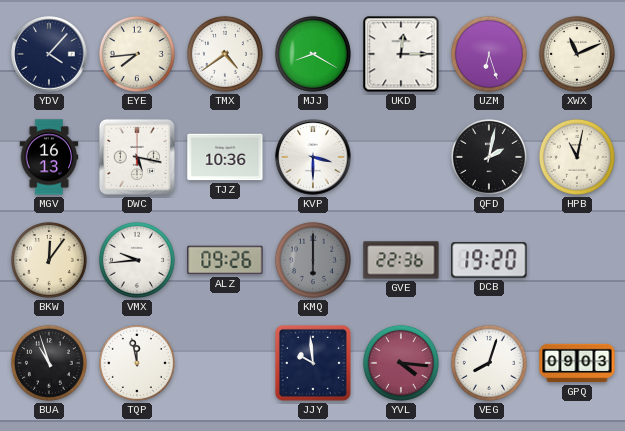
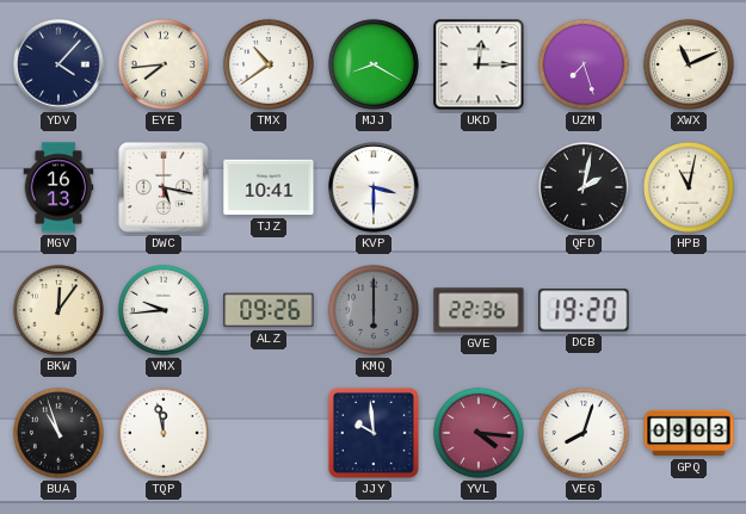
TMX: 4:39 -> 10:39 (269, 64)
UZM: 6:27 -> 7:27 (584, 64)
TJZ: 10:36 -> 10:41 (269, 187)
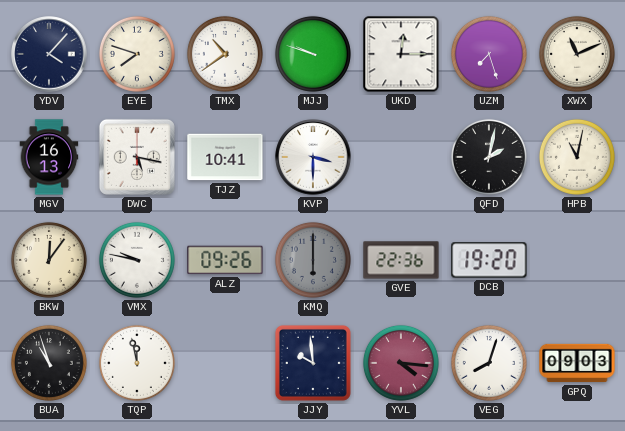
EYE: 7:44 -> 7:48 (137, 54)
MJJ: 8:20 -> 9:48 (313, 54)
VMX: 9:44 -> 9:47 (137, 260)
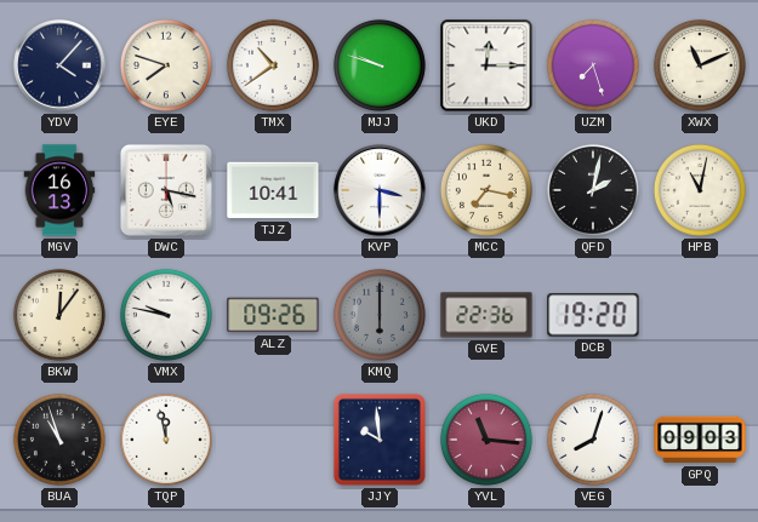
MCC: none -> 7:17 (486, 190)
YVL: 4:16 -> 11:16 (486, 440)
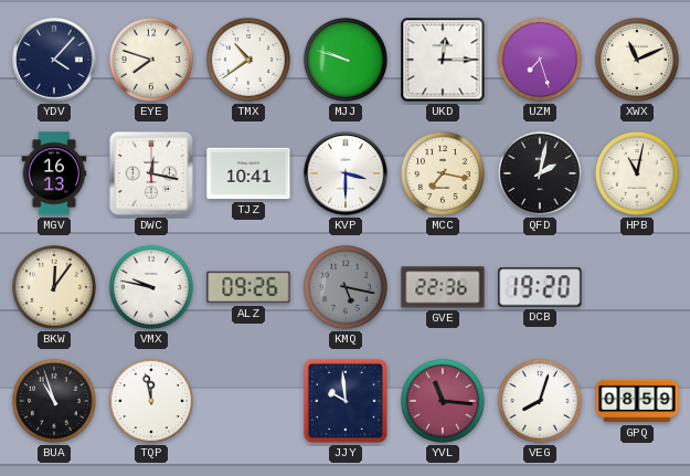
DWC: 5:17 -> 12:17 (151, 173)
KMQ: 6:00 -> 5:17 (346, 287)
GPQ: 09:03 -> 08:59 (637, 401)
